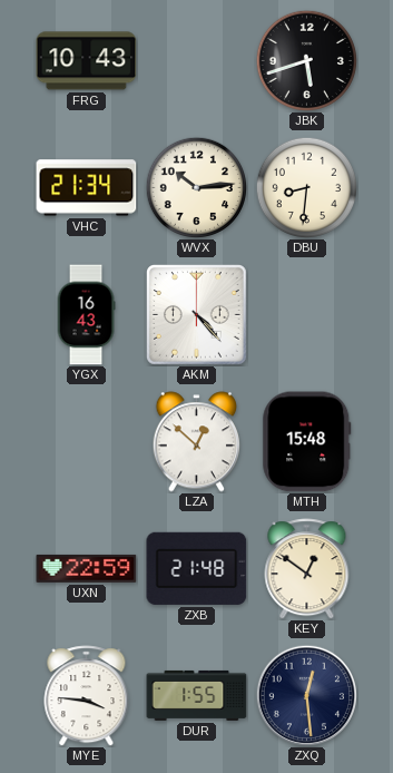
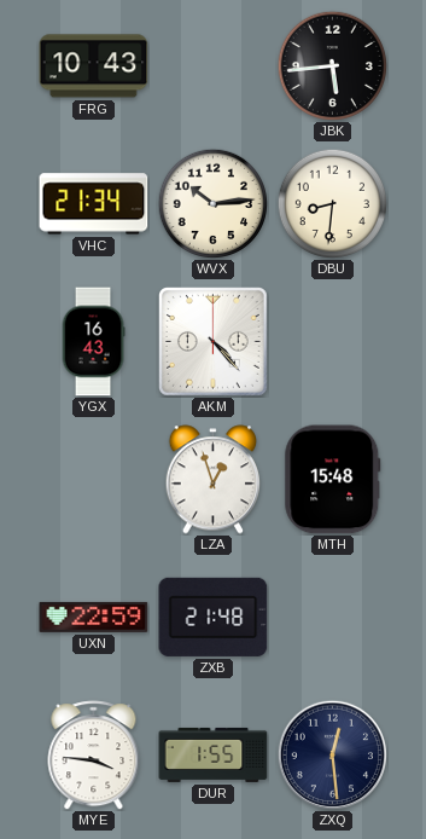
JBK: 5:42 -> 5:44 (332, 65)
LZA: 12:52 -> 12:57 (212, 480)
KEY: 12:51 -> none (307, 569)
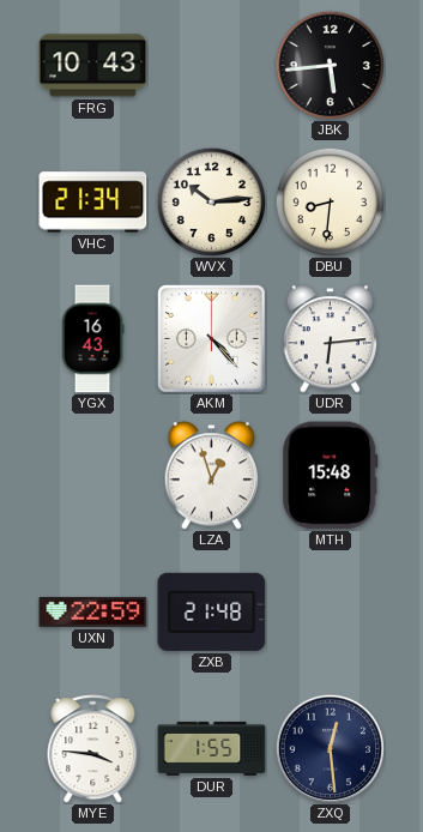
UDR: none -> 6:14 (330, 339)
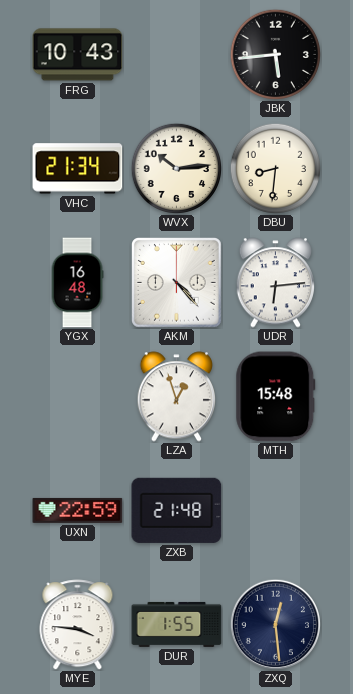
YGX: 16:43 -> 16:48 (77, 283)
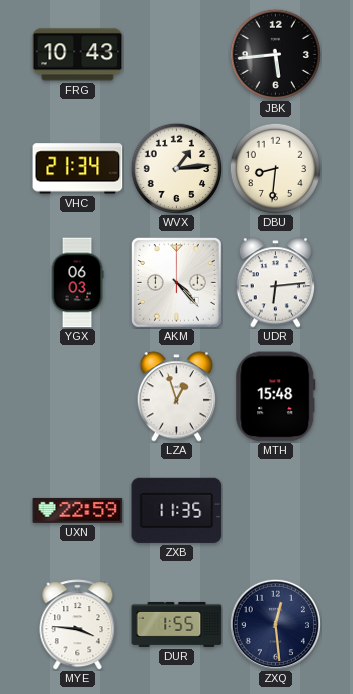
WVX: 10:14 -> 1:14 (176, 168)
YGX: 16:48 -> 06:03 (77, 283)
ZXB: 21:48 -> 11:35 (177, 510)
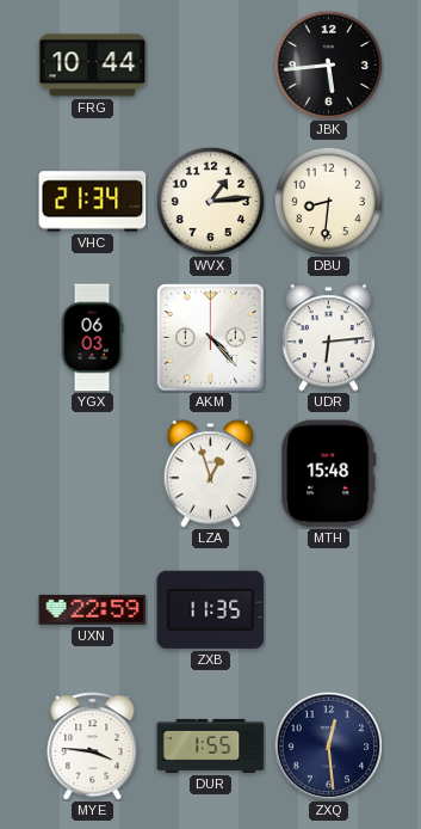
FRG: 10:43 -> 10:44 (93, 66)
